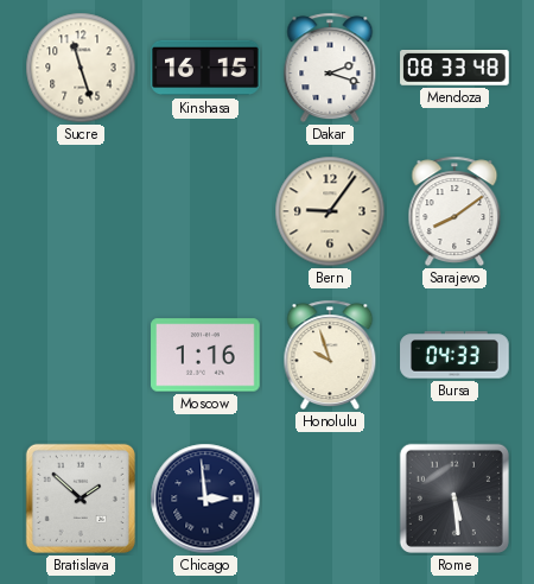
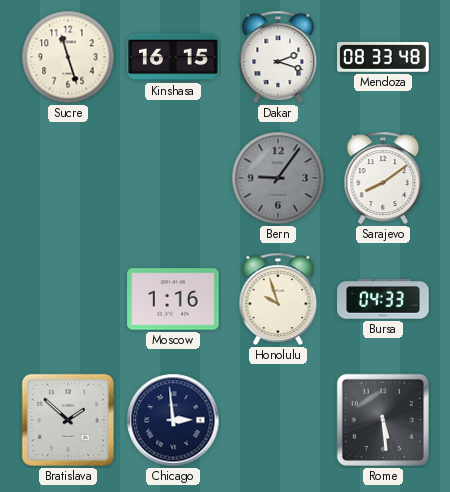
Bern dial: cream -> grey (278, 178)
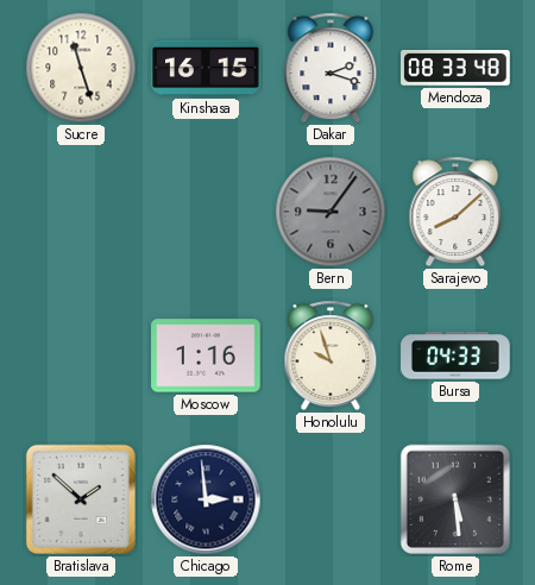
Sarajevo: 8:09 -> 8:08 (455, 212)
